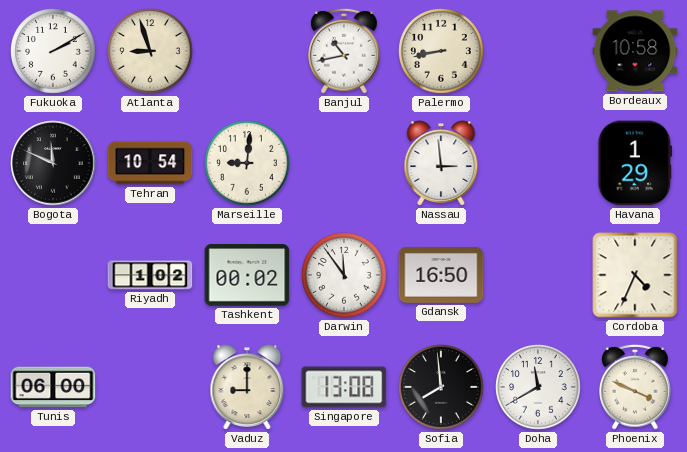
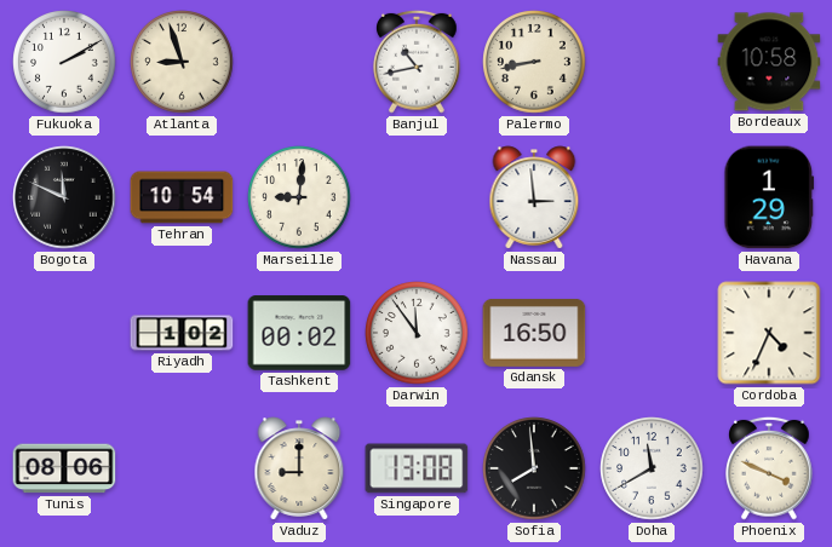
Tunis: 06:00 -> 08:06 (64, 468)
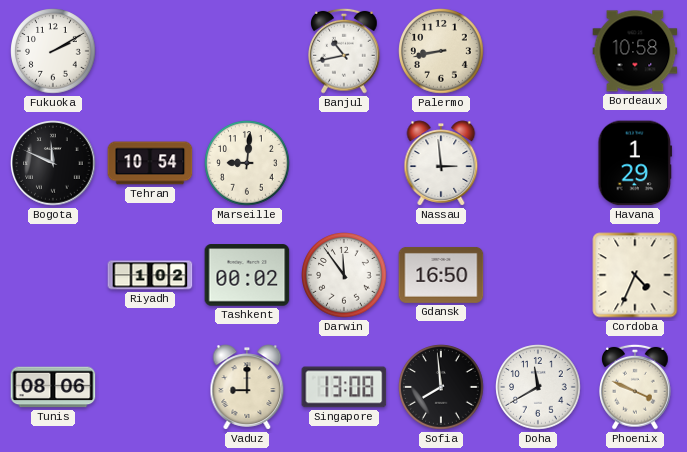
Atlanta: 8:57 -> none (182, 62)
